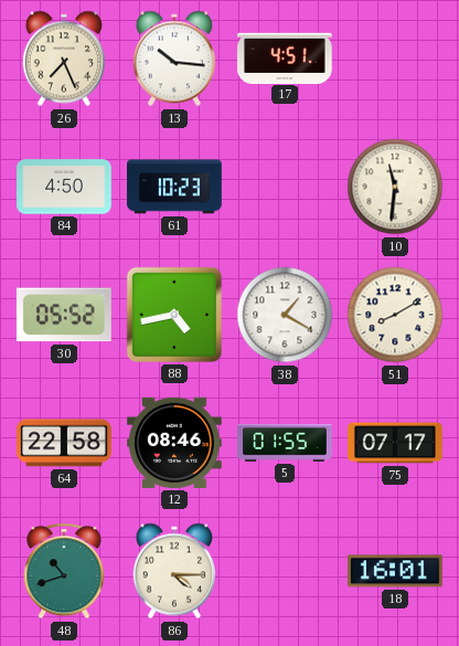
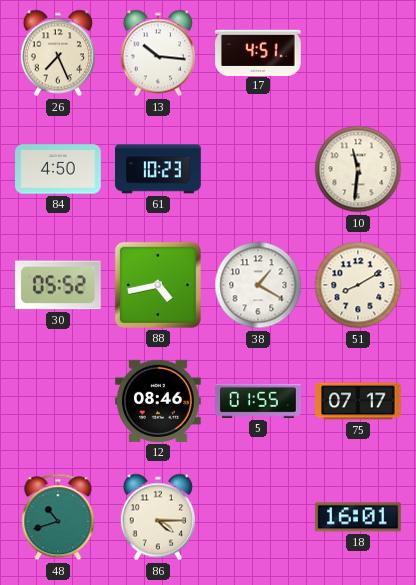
64: 22:58 -> none (64, 443)
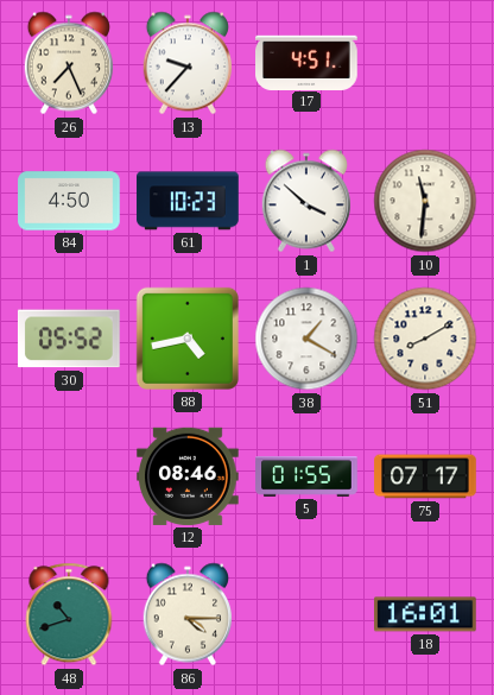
13: 10:16 -> 9:37 (186, 63)
1: none -> 3:52 (305, 201)
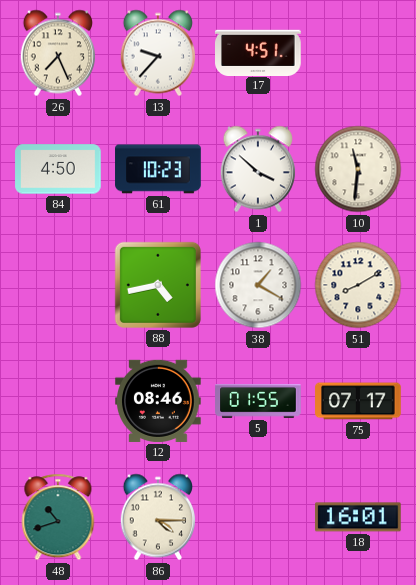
30: 05:52 -> none (69, 339)
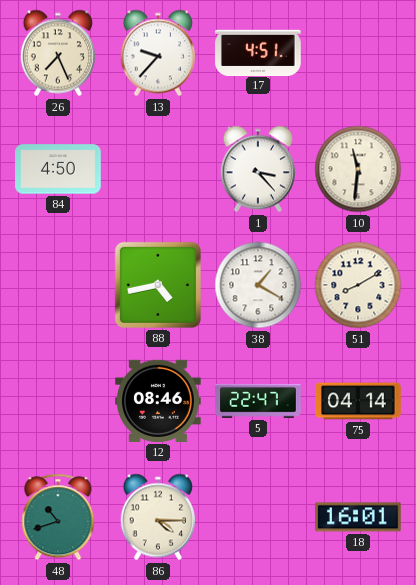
61: 10:23 -> none (158, 169)
1: 3:52 -> 3:23 (257, 169)
5: 01:55 -> 22:47 (258, 401)
75: 07:17 -> 04:14 (358, 401)
